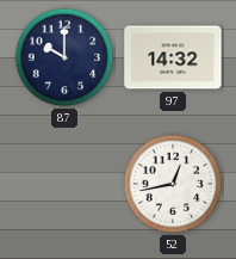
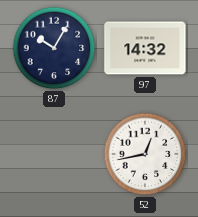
87: 10:00 -> 10:05 (54, 48)
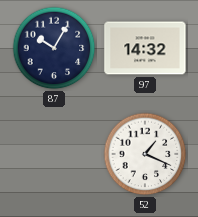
52: 12:43 -> 1:19 (145, 154)
